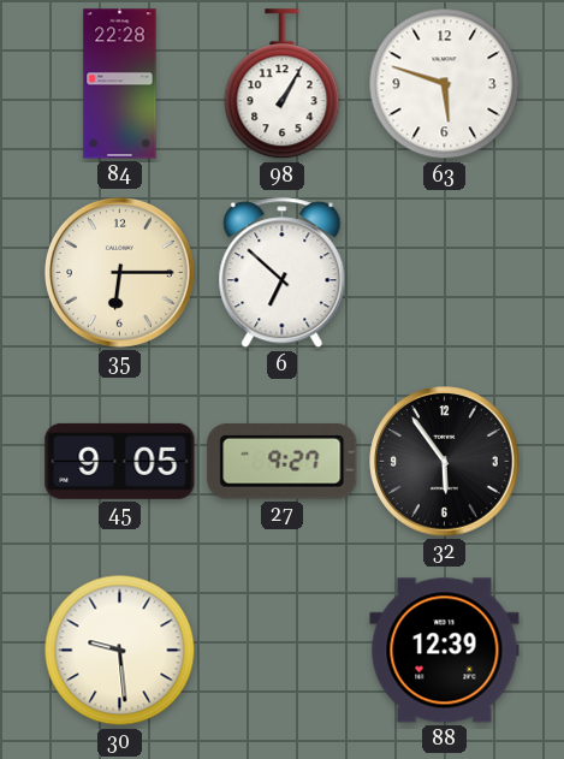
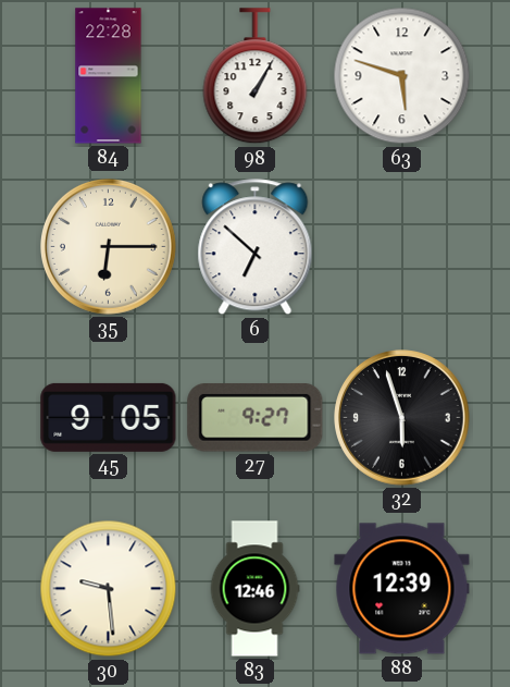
32: 5:54 -> 5:57 (402, 418)
83: none -> 12:46 (254, 589)
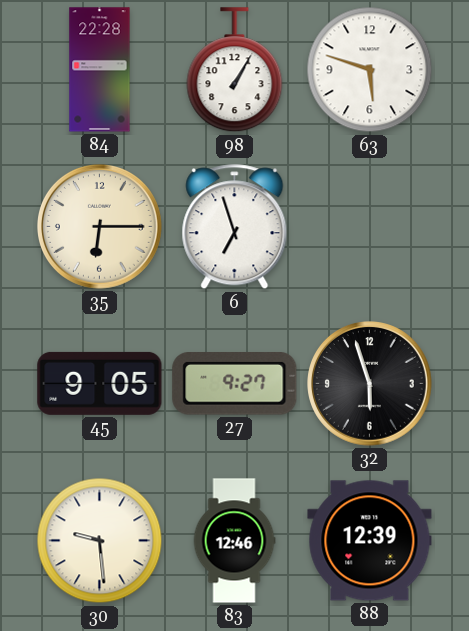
6: 6:52 -> 6:57 (235, 227)
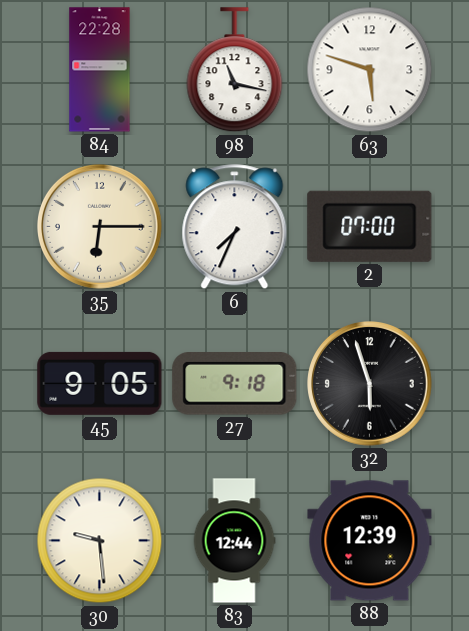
98: 1:05 -> 11:17 (235, 70)
6: 6:57 -> 7:34 (235, 227)
2: none -> 07:00 (370, 226)
27: 9:27 -> 9:18 (235, 384)
83: 12:46 -> 12:44 (234, 541)
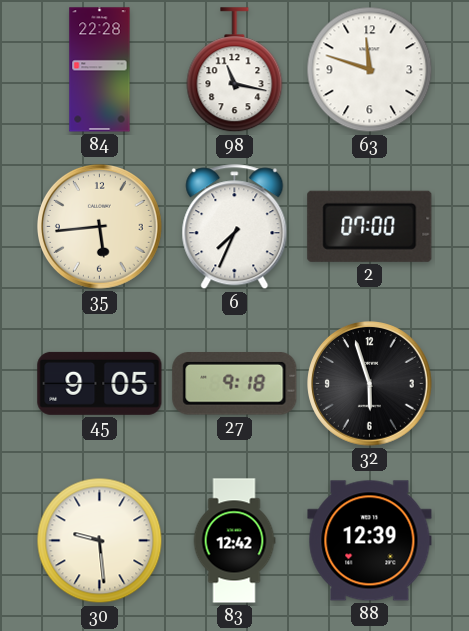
63: 5:48 -> 11:48 (370, 70)
35: 6:15 -> 5:44 (100, 227)
83: 12:44 -> 12:42 (234, 541)
